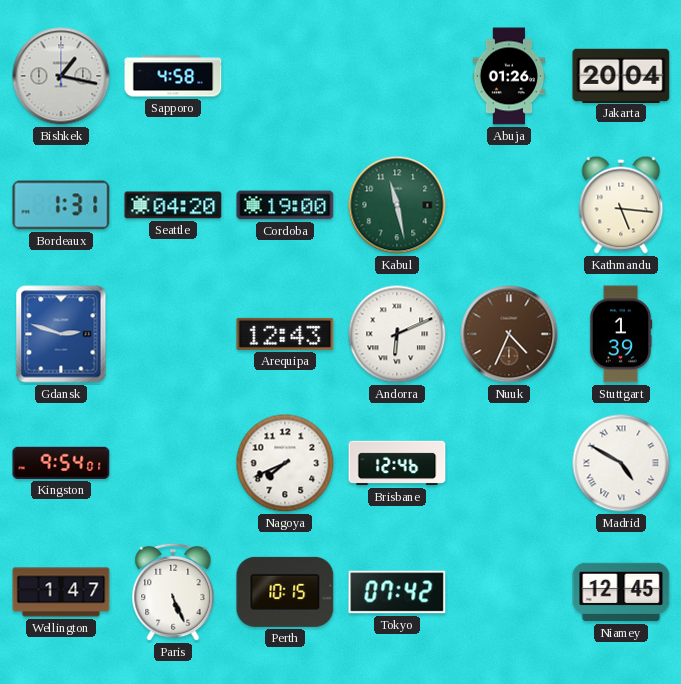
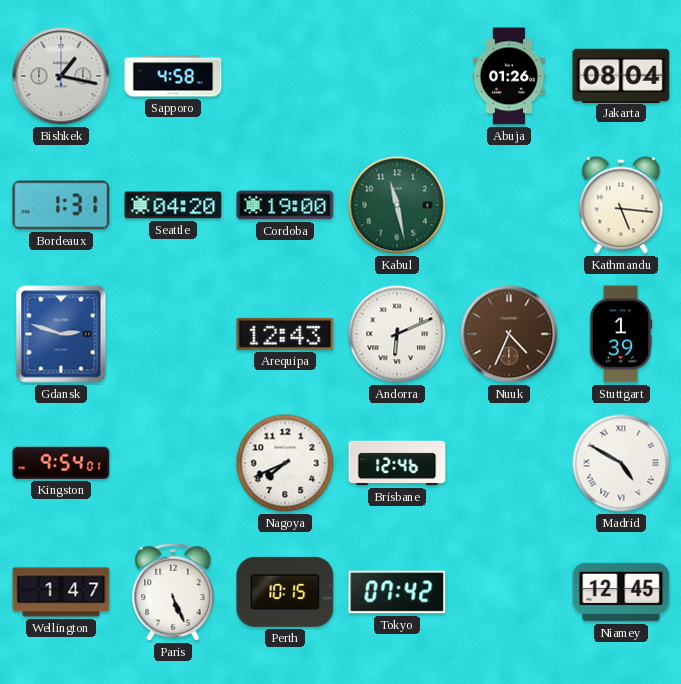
Jakarta: 20:04 -> 08:04 (621, 75)
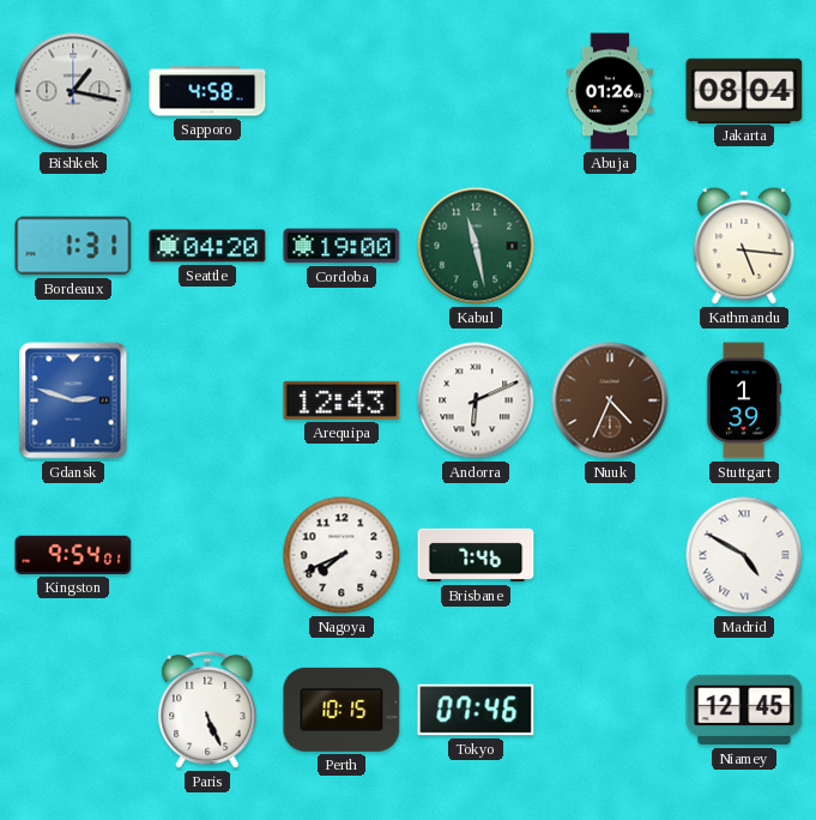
Brisbane: 12:46 -> 7:46 (476, 555)
Wellington: 1:47 -> none (61, 592)
Tokyo: 07:42 -> 07:46 (476, 710)
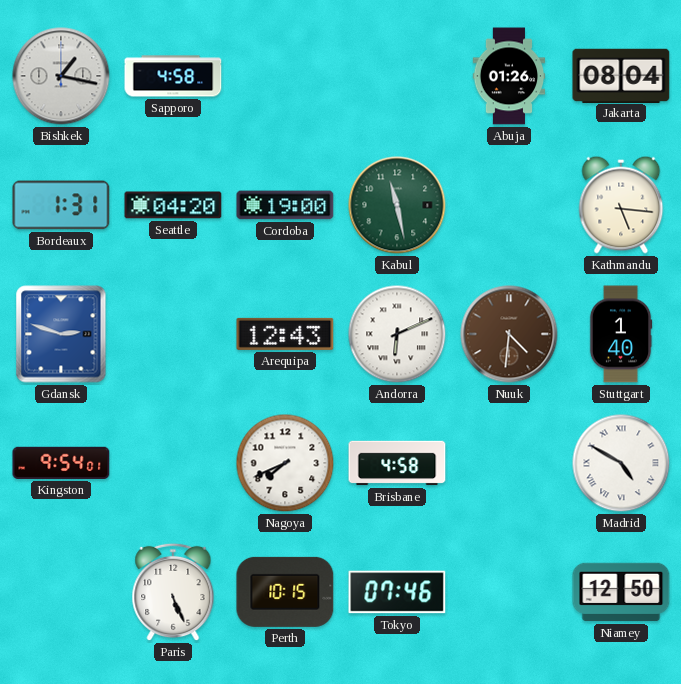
Nuuk: 4:34 -> 4:31 (509, 334)
Stuttgart: 1:39 -> 1:40 (621, 334)
Brisbane: 7:46 -> 4:58 (397, 463)
Niamey: 12:45 -> 12:50 (621, 592)
